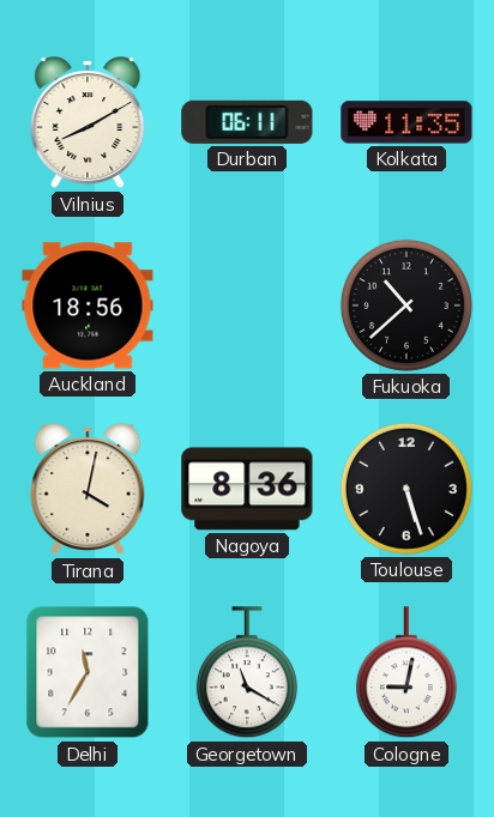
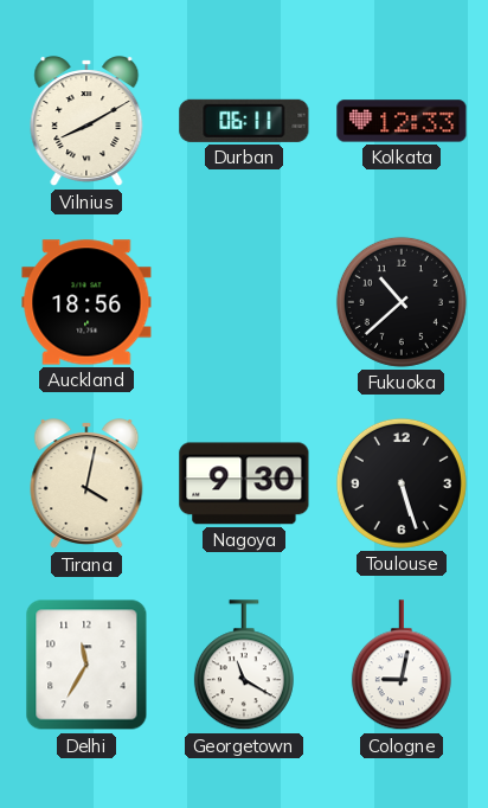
Kolkata: 11:35 -> 12:33 (402, 121)
Nagoya: 8:36 -> 9:30 (244, 483)
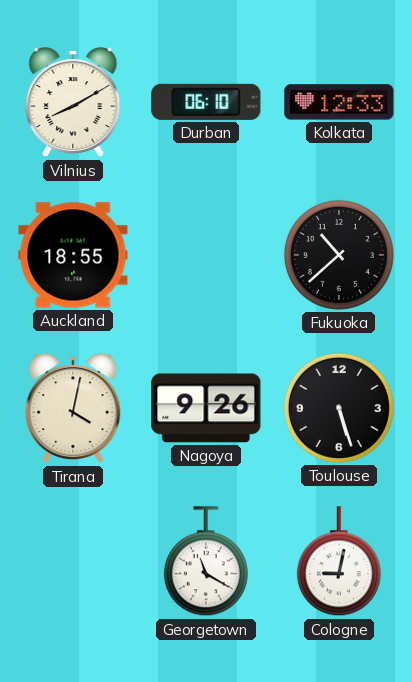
Durban: 06:11 -> 06:10 (206, 102)
Auckland: 18:56 -> 18:55 (73, 255)
Nagoya: 9:30 -> 9:26 (206, 408)
Delhi: 11:35 -> none (86, 665)
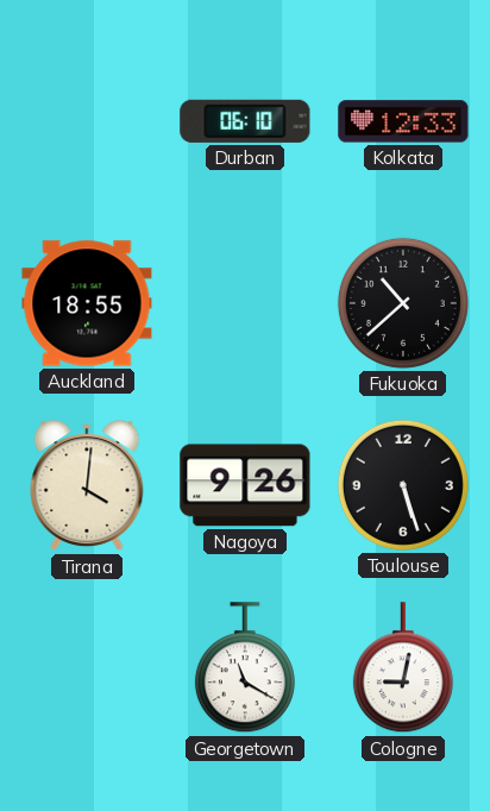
Vilnius: 8:10 -> none (73, 103)
Tirana: 4:02 -> 4:01 (87, 486)
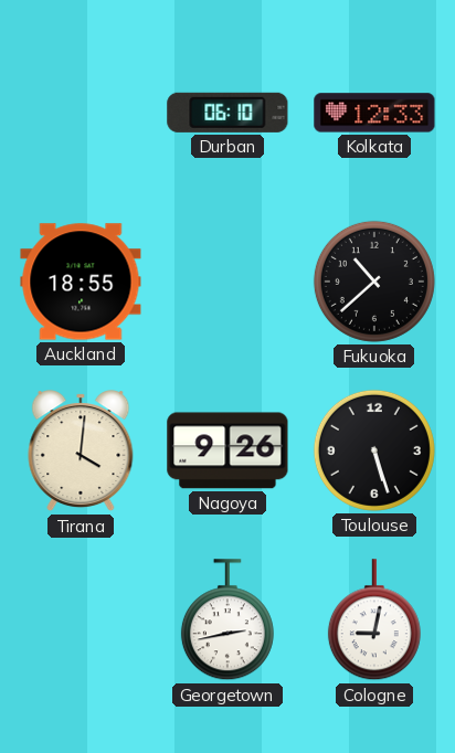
Georgetown: 11:20 -> 2:43 (227, 621)
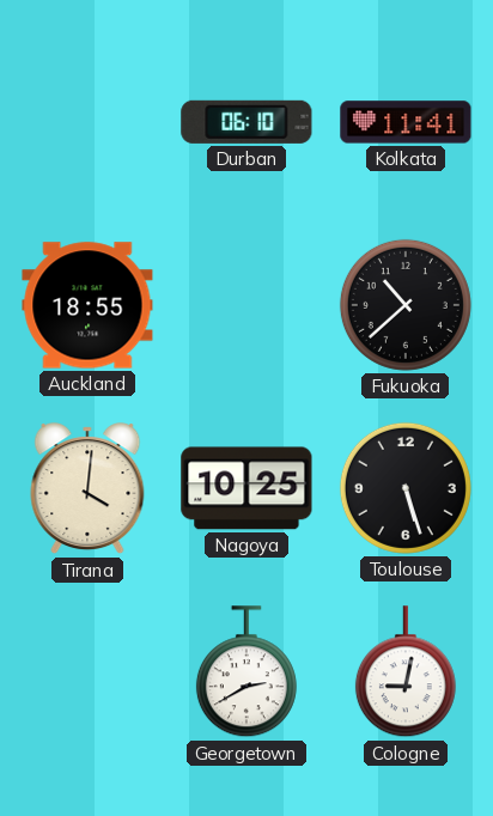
Kolkata: 12:33 -> 11:41 (406, 122)
Nagoya: 9:26 -> 10:25 (246, 488)
Georgetown: 2:43 -> 2:40 (246, 672)
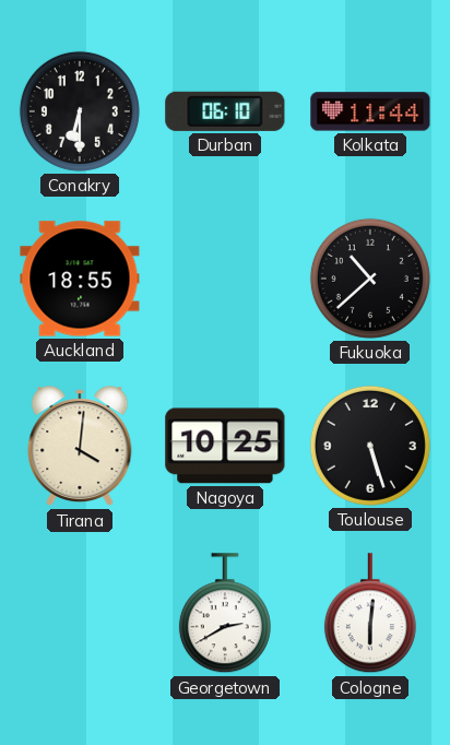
Conakry: none -> 6:30 (80, 111)
Kolkata: 11:41 -> 11:44 (370, 111)
Cologne: 9:02 -> 6:01 (370, 614)
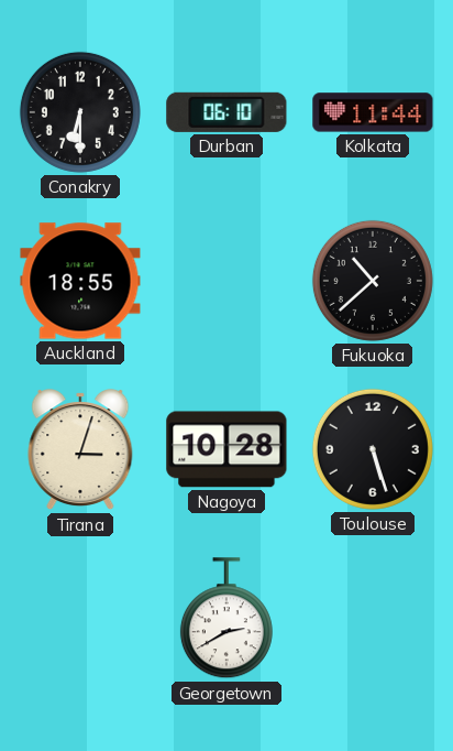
Tirana: 4:01 -> 3:03 (80, 450)
Nagoya: 10:25 -> 10:28 (226, 449)
Cologne: 6:01 -> none (370, 614)
